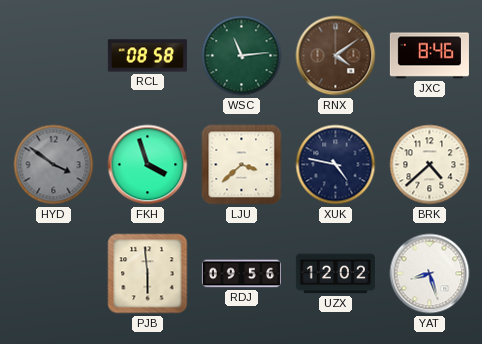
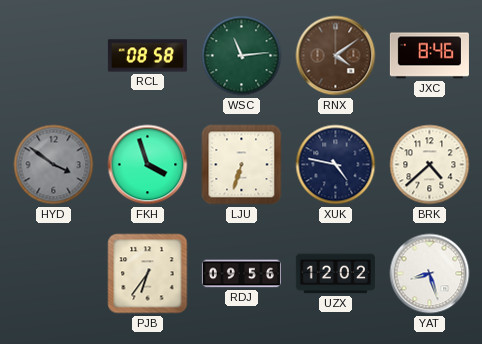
LJU: 3:38 -> 6:33 (242, 165)
PJB: 5:59 -> 6:36 (148, 274)
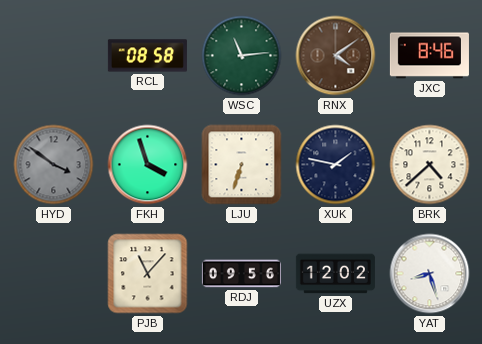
XUK: 4:47 -> 1:47 (336, 165)
PJB: 6:36 -> 11:07 (148, 274)
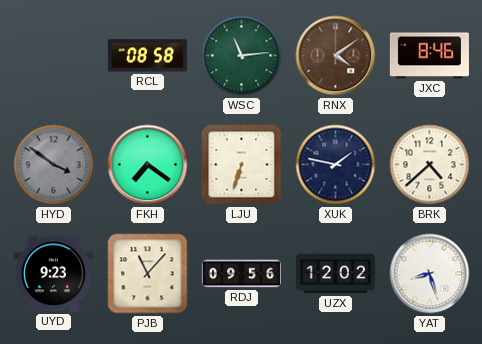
FKH: 3:57 -> 7:21 (148, 165)
UYD: none -> 9:23 (53, 274)
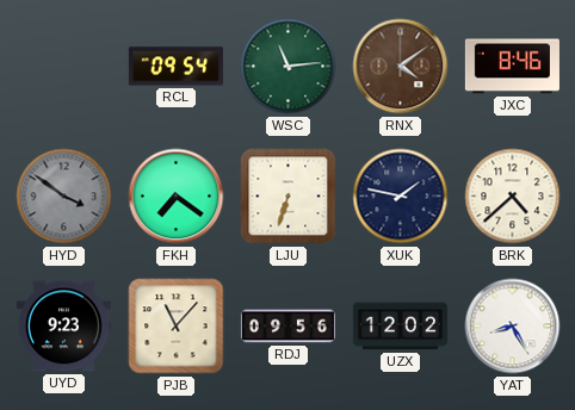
RCL: 08:58 -> 09:54 (175, 67)
YAT: 8:27 -> 8:25 (513, 327)
